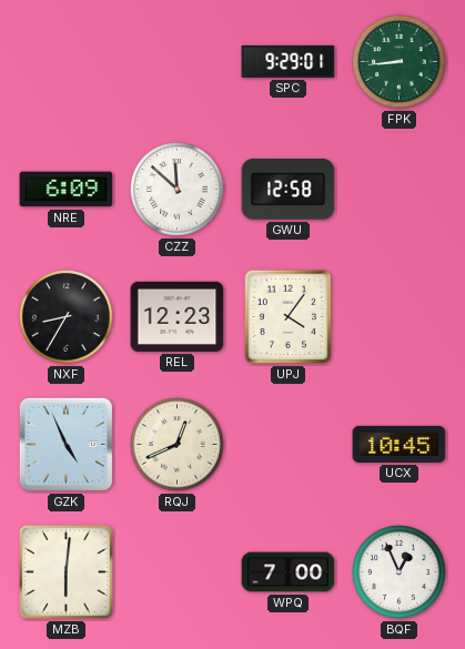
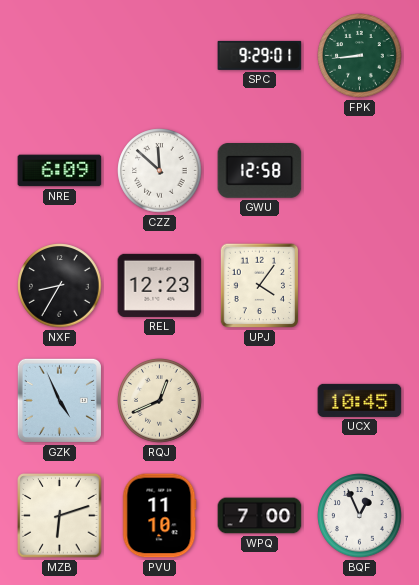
MZB: 6:01 -> 6:12 (60, 516)
PVU: none -> 11:10 (160, 516)
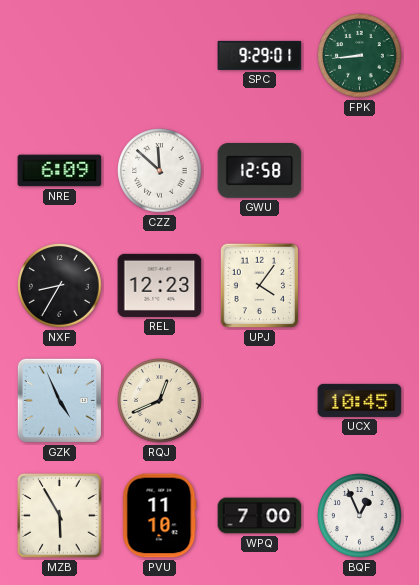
MZB: 6:12 -> 5:55 (60, 516)
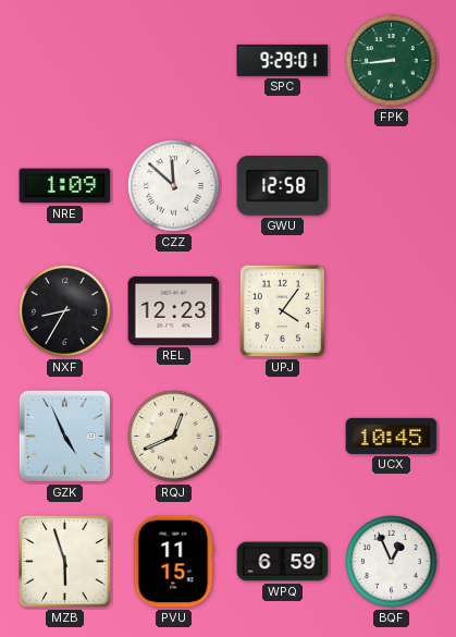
NRE: 6:09 -> 1:09 (65, 186)
MZB: 5:55 -> 5:57 (65, 562)
PVU: 11:10 -> 11:15 (174, 562)
WPQ: 7:00 -> 6:59 (283, 562)
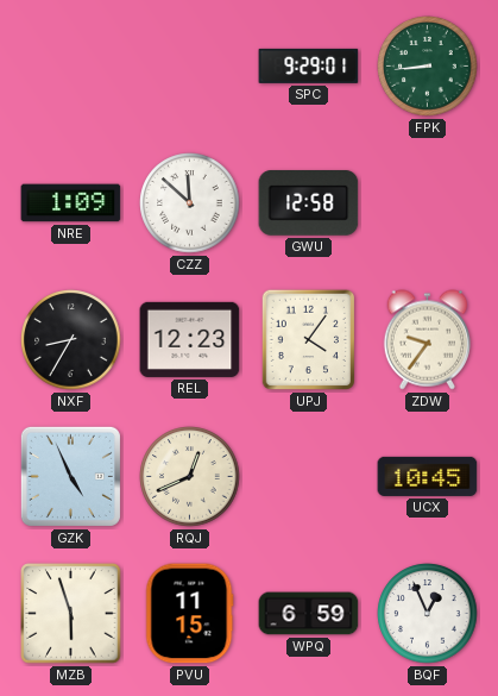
ZDW: none -> 9:36 (428, 340)
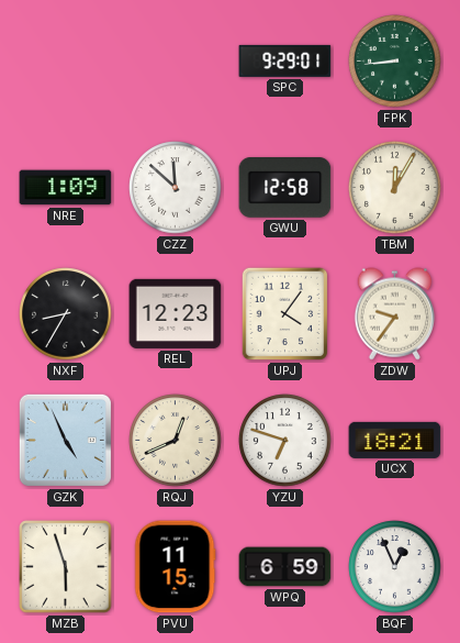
TBM: none -> 12:05 (395, 188)
YZU: none -> 6:48 (285, 441)
UCX: 10:45 -> 18:21 (395, 440)
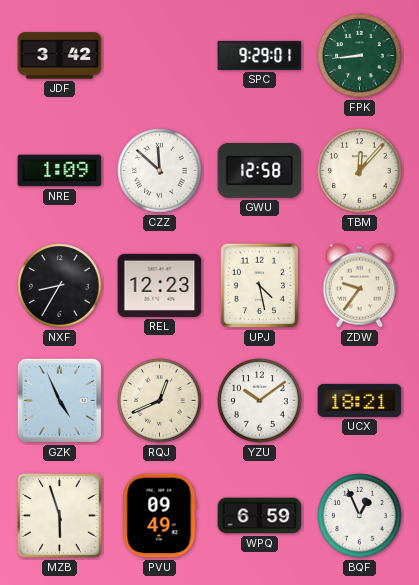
JDF: none -> 3:42 (60, 56)
TBM: 12:05 -> 12:07 (360, 171)
UPJ: 4:06 -> 4:28 (259, 286)
YZU: 6:48 -> 10:09 (260, 401)
PVU: 11:15 -> 09:49 (160, 516)
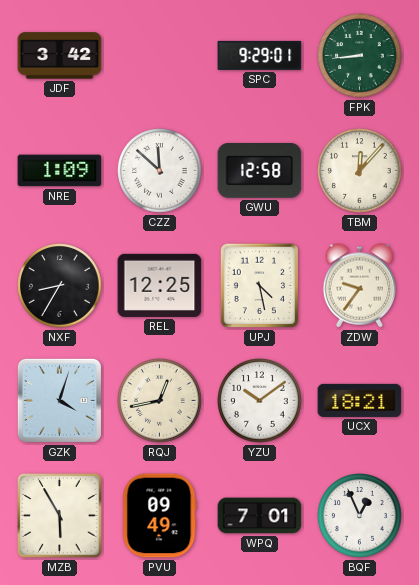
REL: 12:23 -> 12:25 (160, 285)
GZK: 4:56 -> 4:03 (59, 400)
RQJ: 12:41 -> 12:43 (160, 401)
MZB: 5:57 -> 5:55 (60, 516)
WPQ: 6:59 -> 7:01 (260, 516)
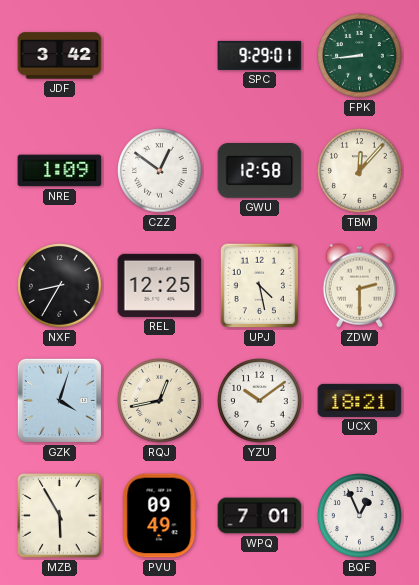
CZZ: 11:52 -> 12:51 (160, 171)
ZDW: 9:36 -> 2:30 (360, 286)
